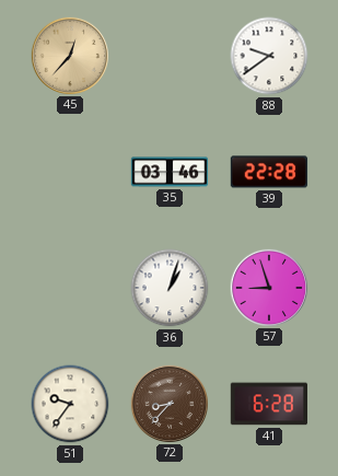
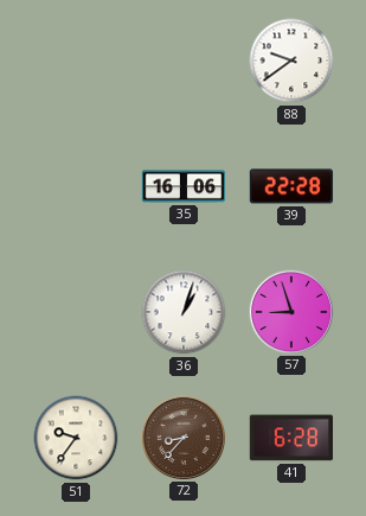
45: 12:37 -> none (69, 55)
35: 03:46 -> 16:06 (184, 186)
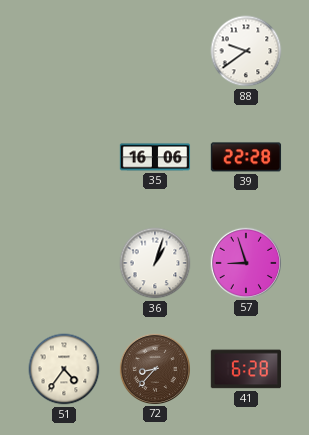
51: 9:36 -> 4:36 (64, 369)
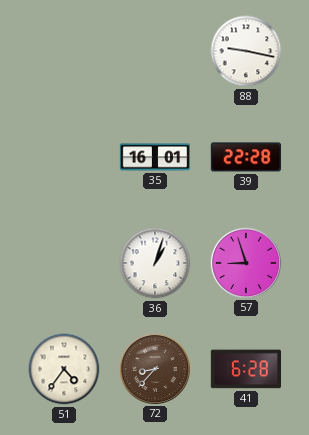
88: 9:39 -> 9:17 (246, 51)
35: 16:06 -> 16:01 (155, 157)
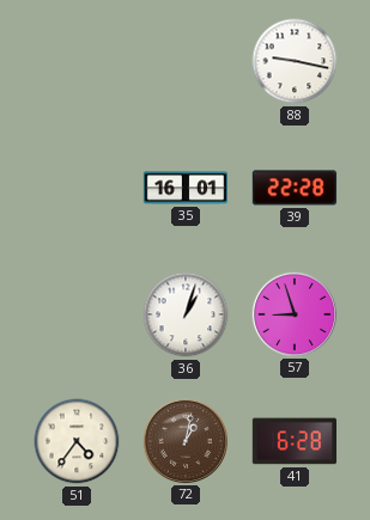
72: 8:37 -> 1:02 (184, 440)
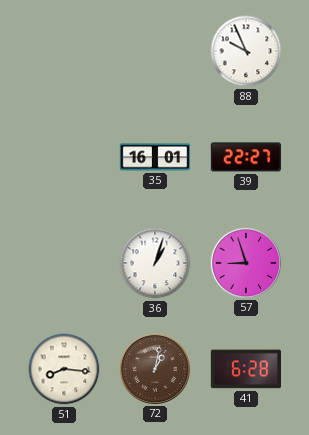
88: 9:17 -> 9:56 (246, 51)
39: 22:28 -> 22:27 (246, 157)
51: 4:36 -> 8:16 (64, 369)
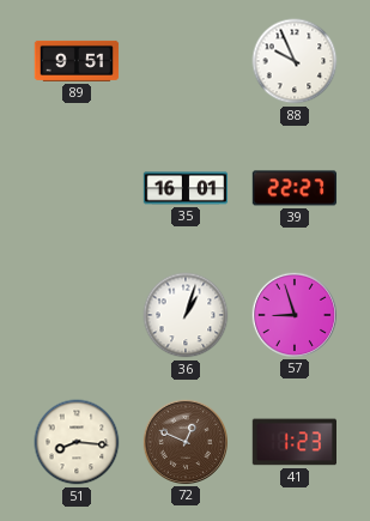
89: none -> 9:51 (77, 61)
72: 1:02 -> 12:49 (184, 441)
41: 6:28 -> 1:23 (293, 442)
